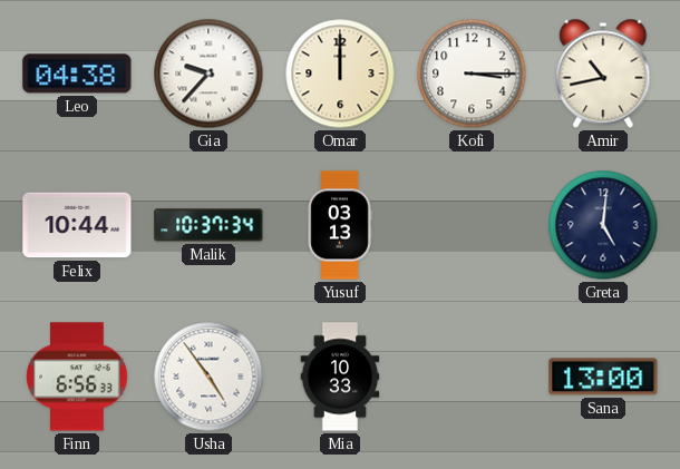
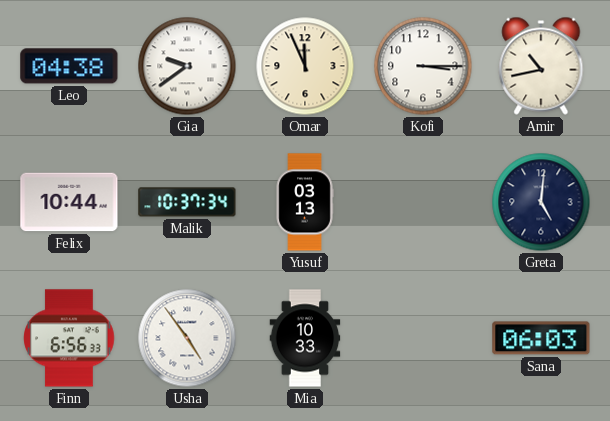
Gia: 9:37 -> 9:39 (187, 66)
Omar: 12:00 -> 11:56 (305, 66)
Sana: 13:00 -> 06:03 (541, 338)
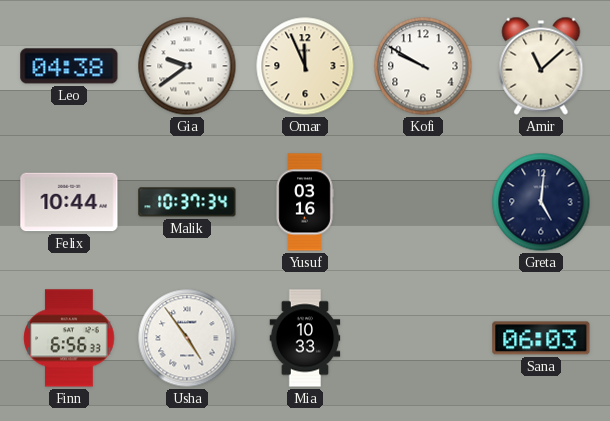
Kofi: 3:15 -> 9:50 (423, 66)
Amir: 10:43 -> 11:08 (541, 66)
Yusuf: 03:13 -> 03:16 (305, 202)
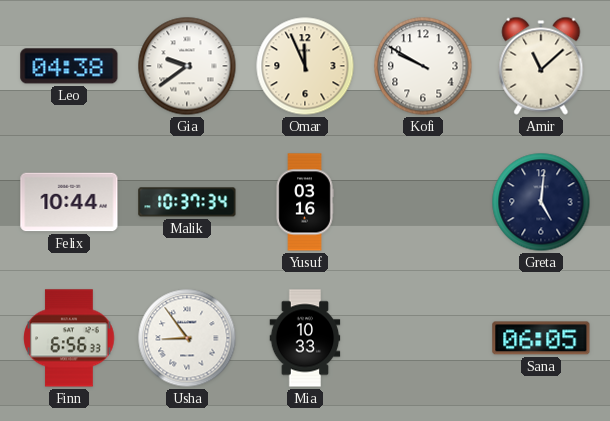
Usha: 4:54 -> 8:54 (187, 338)
Sana: 06:03 -> 06:05 (541, 338)
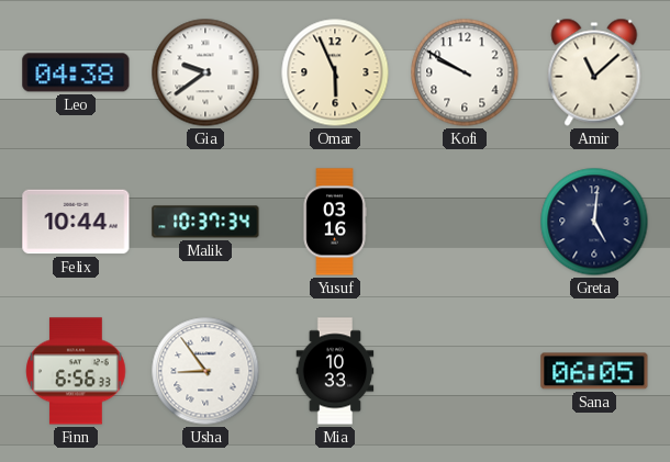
Omar: 11:56 -> 5:56 (335, 72)
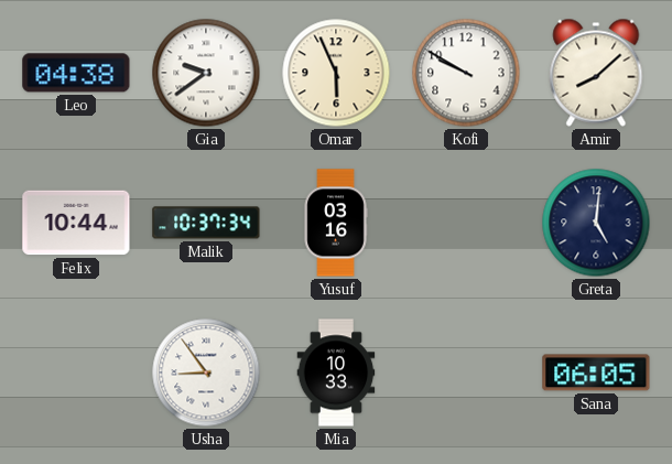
Amir: 11:08 -> 8:08 (596, 73)
Finn: 6:56 -> none (76, 371)
